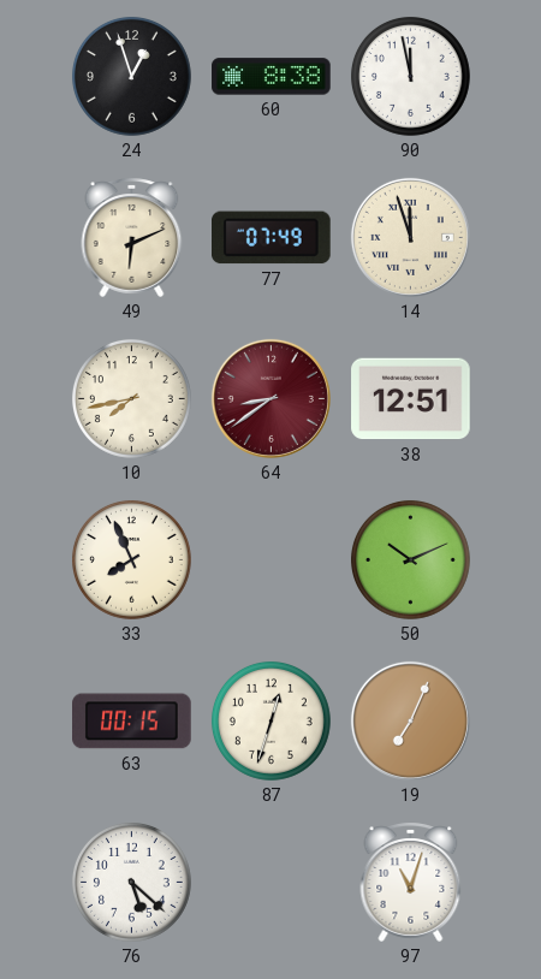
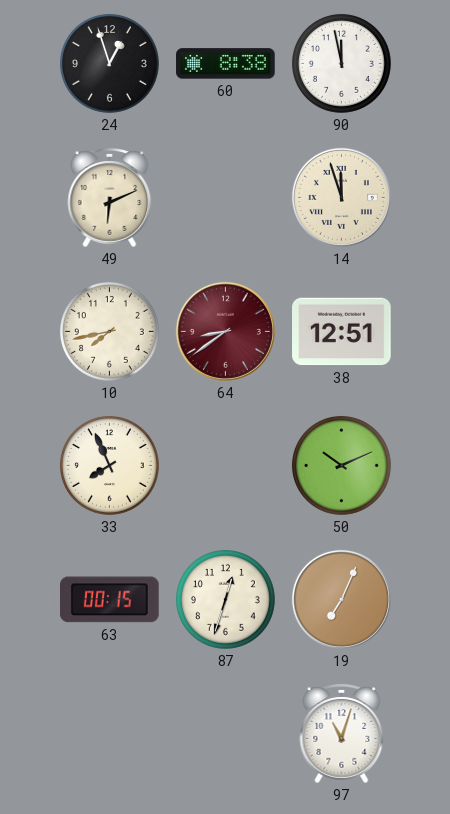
77: 07:49 -> none (272, 238)
76: 5:22 -> none (131, 882)
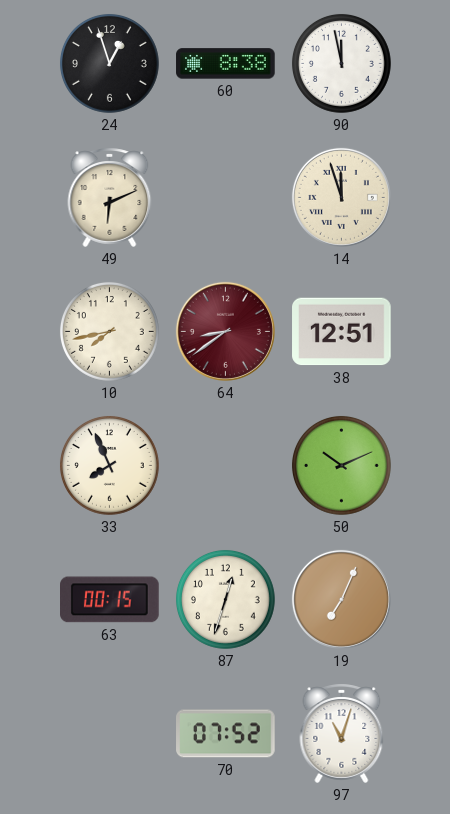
70: none -> 07:52 (226, 734)
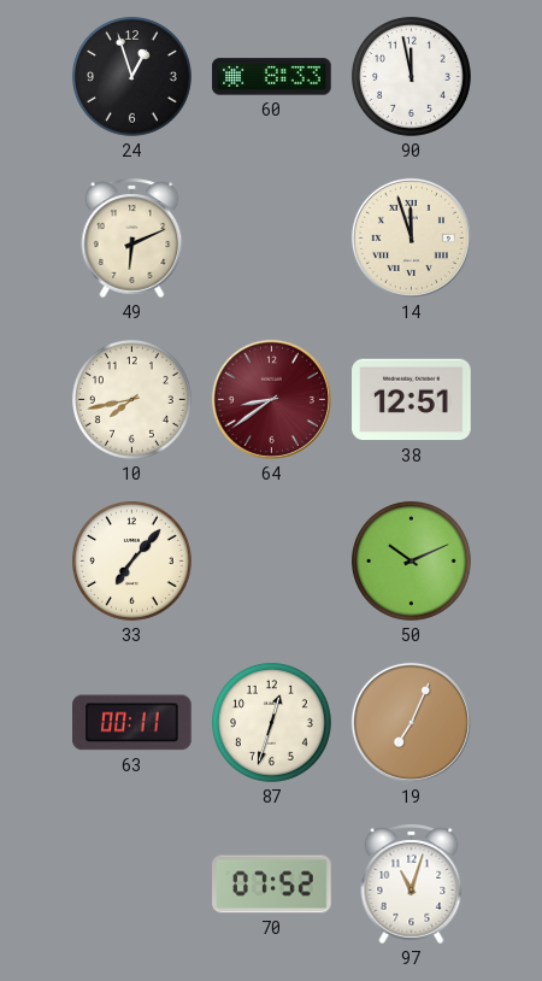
60: 8:38 -> 8:33 (272, 77)
33: 7:56 -> 7:07 (131, 560)
63: 00:15 -> 00:11 (132, 723)
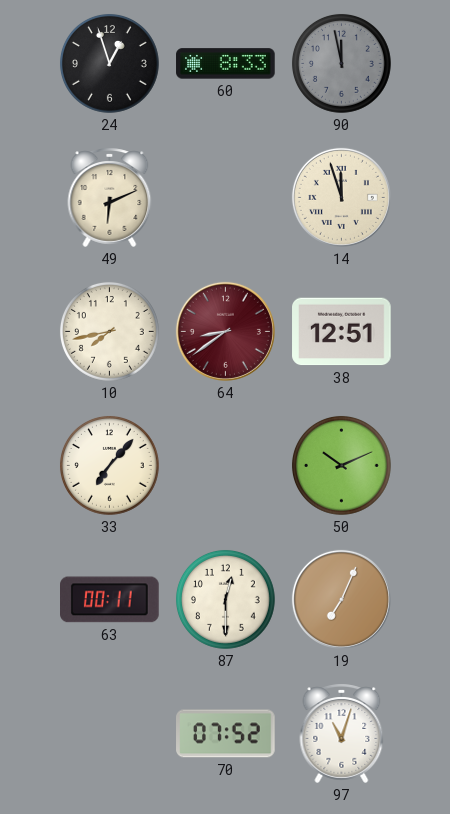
90 dial: white -> grey (341, 63)
87: 12:33 -> 12:30 (225, 599)
